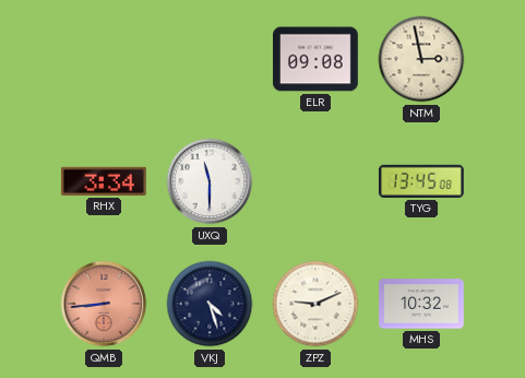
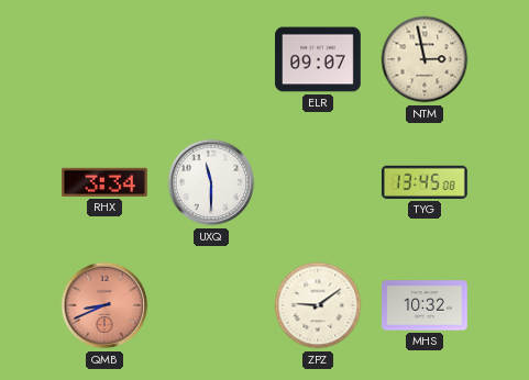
ELR: 09:08 -> 09:07 (319, 59)
QMB: 8:44 -> 8:41 (104, 305)
VKJ: 4:27 -> none (210, 304)
ZPZ: 9:11 -> 9:09 (318, 305)
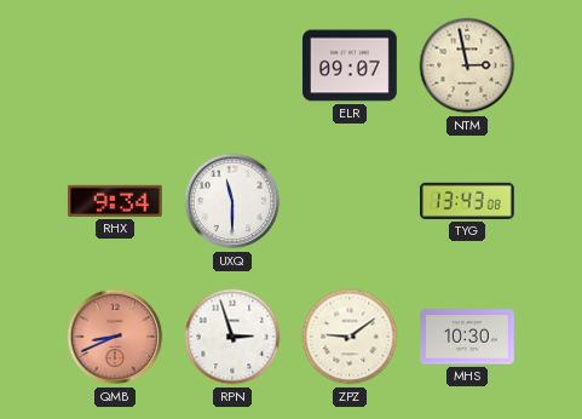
RHX: 3:34 -> 9:34 (115, 201)
TYG: 13:45 -> 13:43 (467, 201)
RPN: none -> 2:57 (232, 337)
MHS: 10:32 -> 10:30 (468, 337)
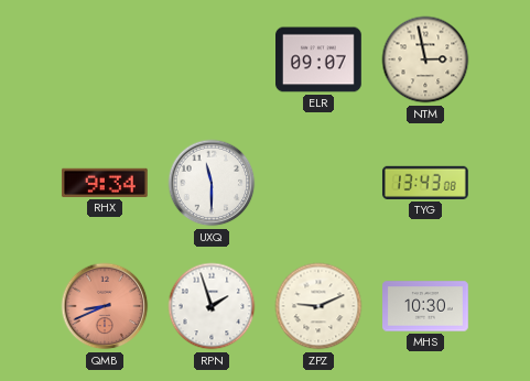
RPN: 2:57 -> 1:57 (212, 306)
ZPZ: 9:09 -> 9:11 (318, 306)
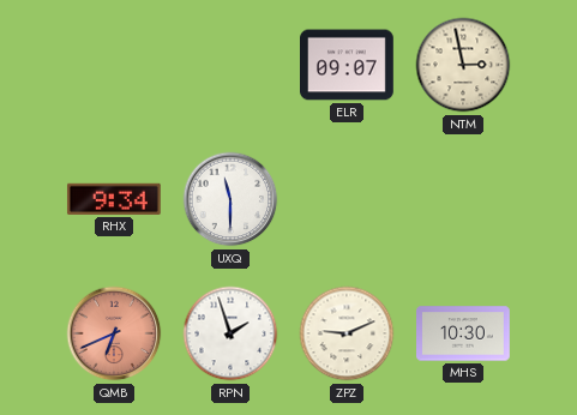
TYG: 13:43 -> none (425, 183)
QMB: 8:41 -> 6:41 (114, 333)
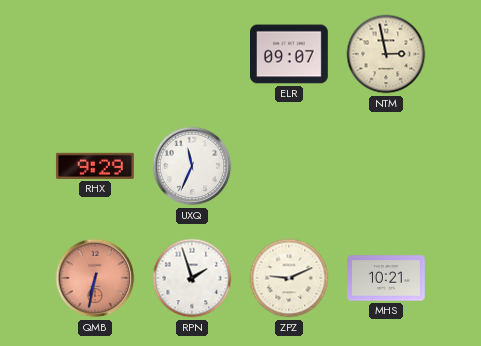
RHX: 9:34 -> 9:29 (95, 166)
UXQ: 11:30 -> 11:34 (192, 166)
QMB: 6:41 -> 6:32 (95, 278)
MHS: 10:30 -> 10:21 (387, 278)
